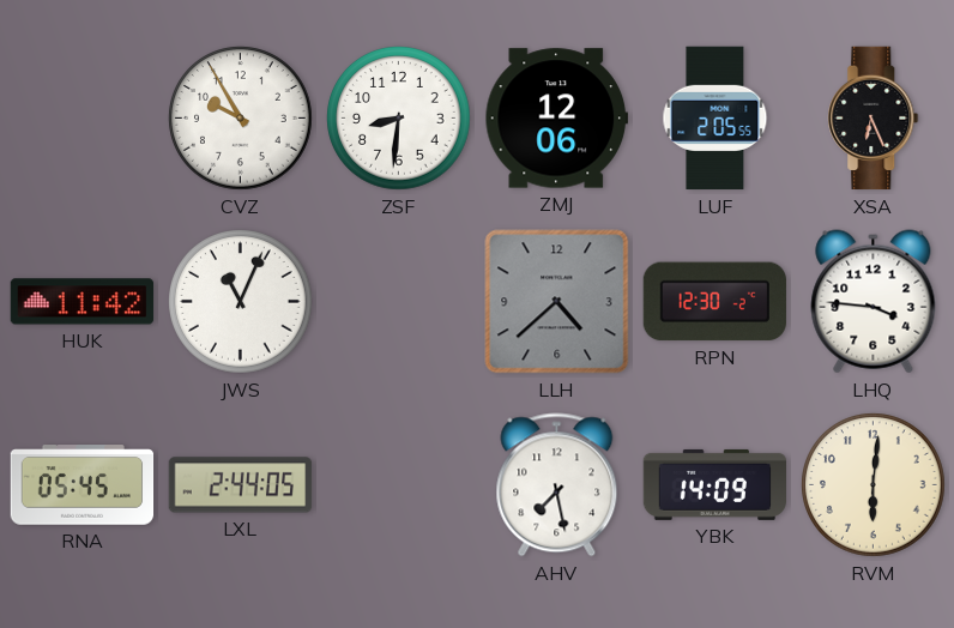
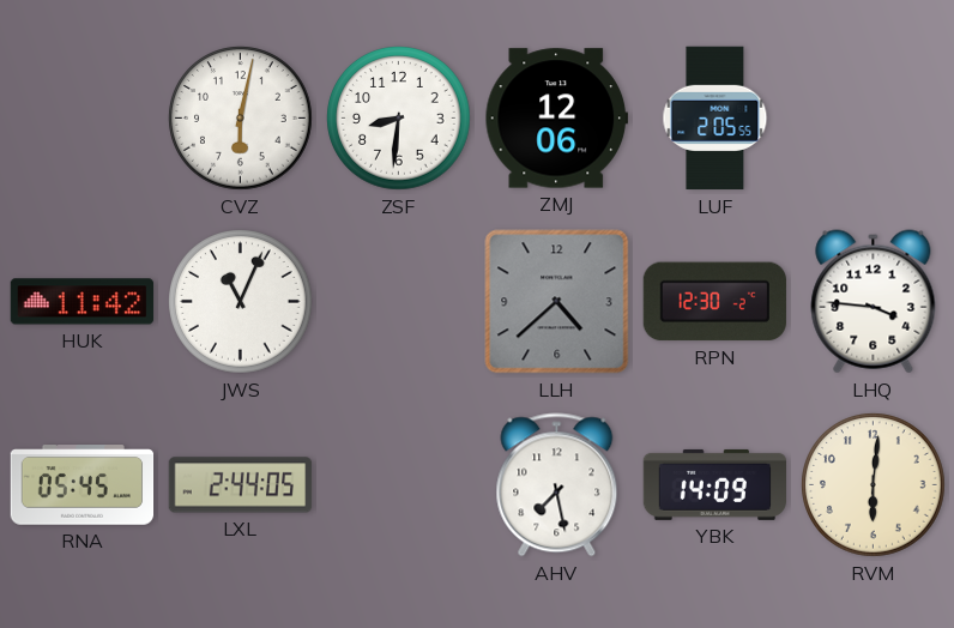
CVZ: 9:55 -> 6:02 (241, 119)
XSA: 6:26 -> none (874, 119)
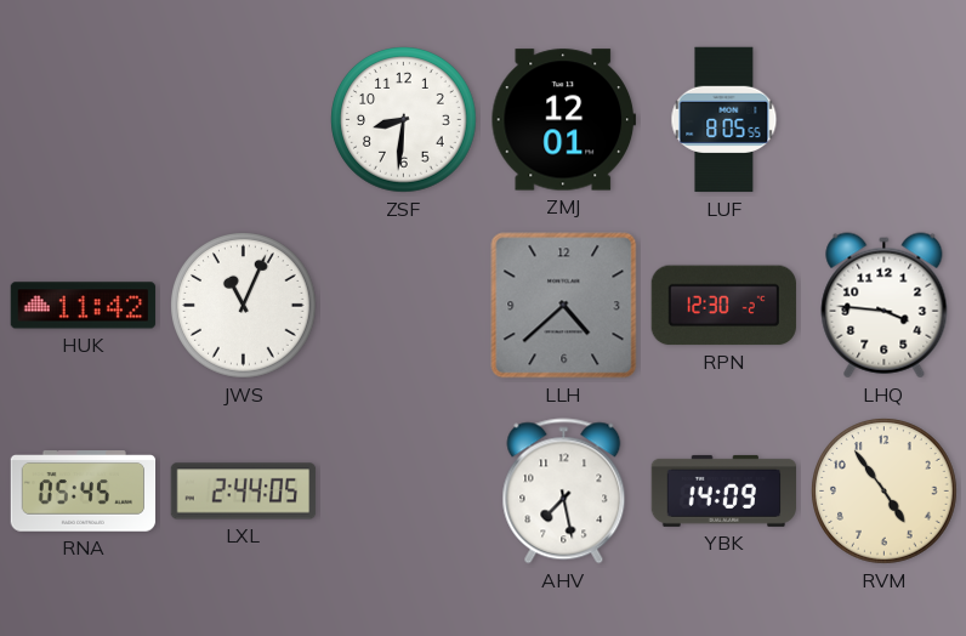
CVZ: 6:02 -> none (241, 119)
ZMJ: 12:06 -> 12:01 (563, 120)
LUF: 2:05 -> 8:05 (724, 120)
RVM: 6:01 -> 4:54 (885, 492)
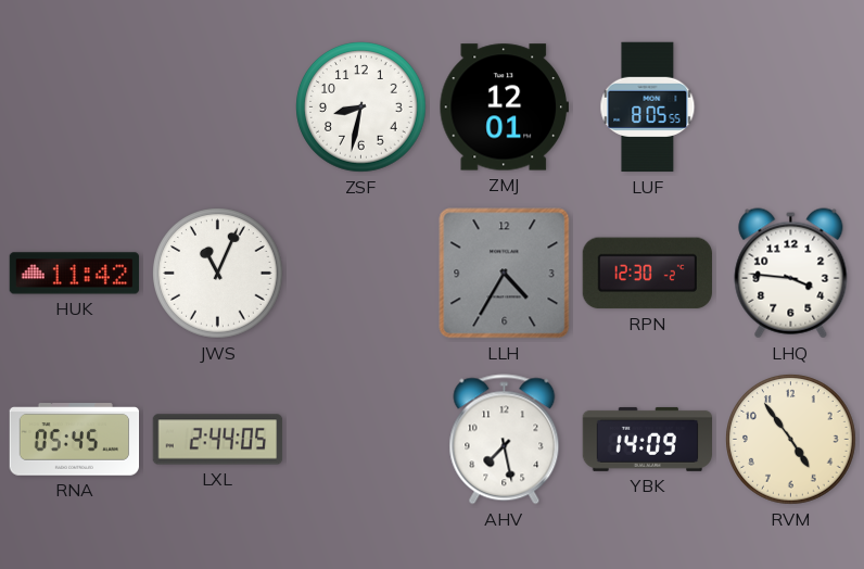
ZSF: 8:31 -> 8:32 (361, 108)
LLH: 4:38 -> 4:35 (505, 274)
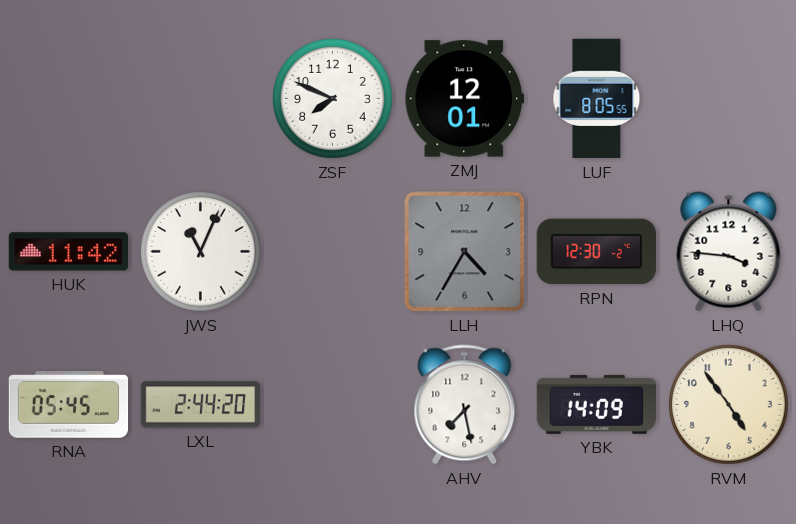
ZSF: 8:32 -> 7:49 (333, 99)
LXL: 2:44:05 -> 2:44:20 (201, 405)
